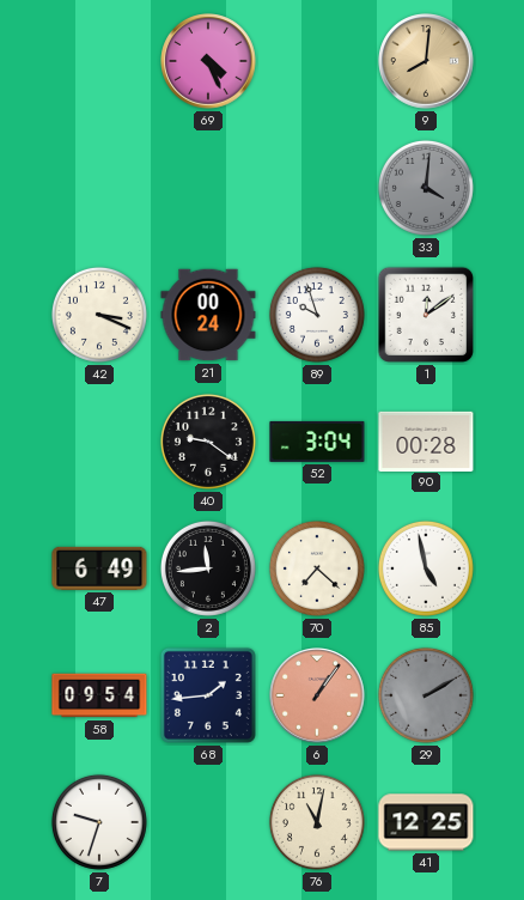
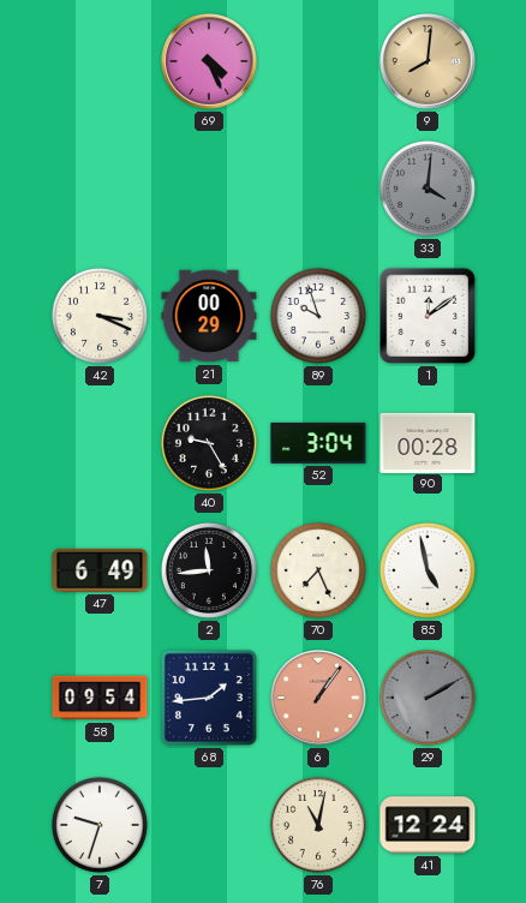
21: 00:24 -> 00:29 (209, 316)
40: 9:21 -> 9:25 (209, 443)
70: 7:22 -> 7:26 (318, 570)
41: 12:25 -> 12:24 (428, 825)
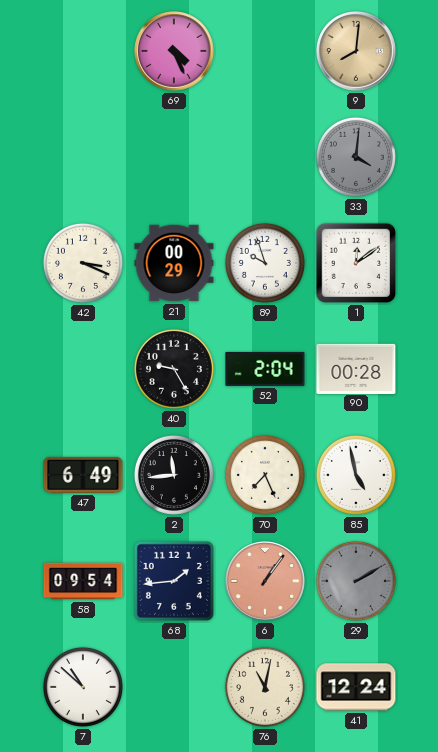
52: 3:04 -> 2:04 (265, 369)
7: 9:33 -> 10:52 (83, 687)
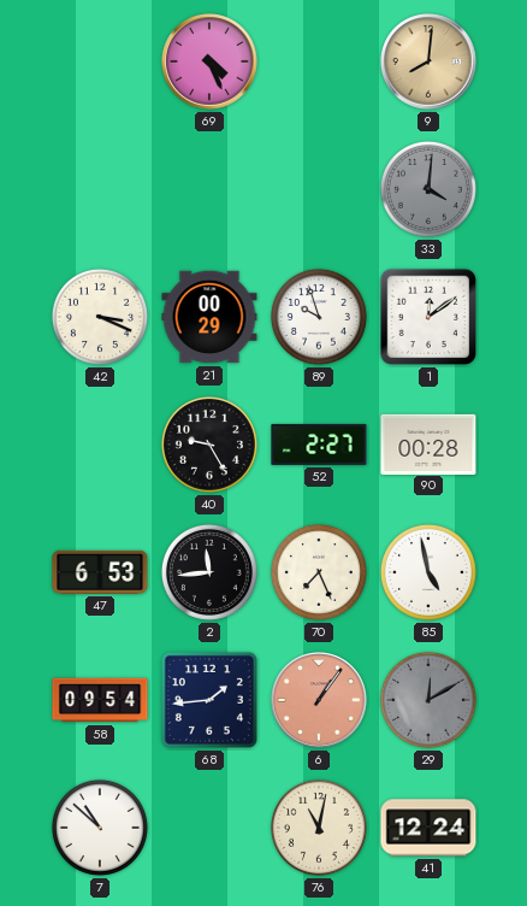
52: 2:04 -> 2:27 (319, 445)
47: 6:49 -> 6:53 (100, 572)
29: 2:10 -> 12:10 (428, 700)
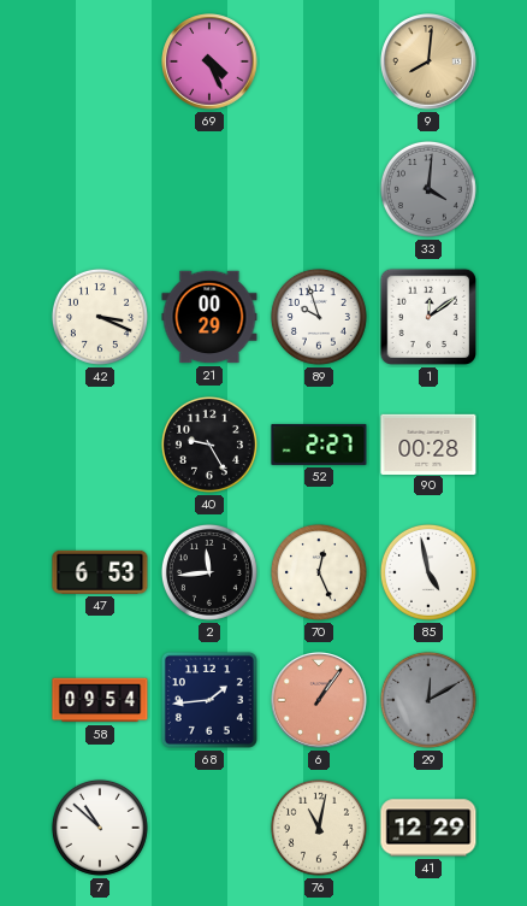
70: 7:26 -> 12:26 (319, 572)
41: 12:24 -> 12:29 (428, 828)
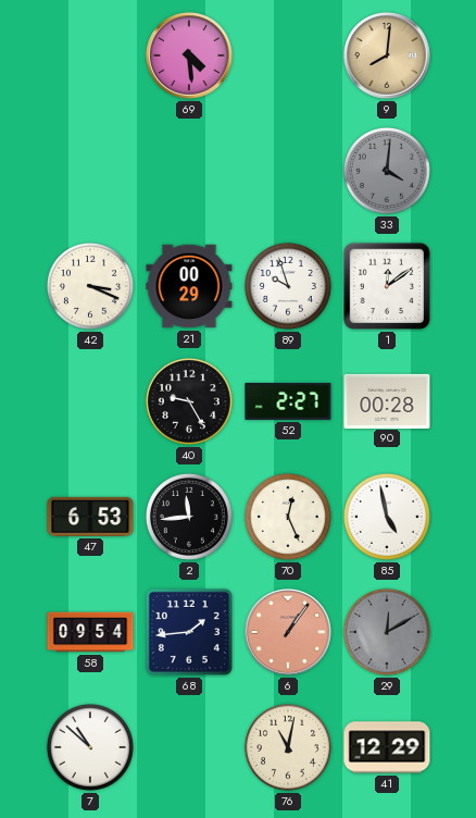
69: 4:26 -> 4:29 (189, 55)
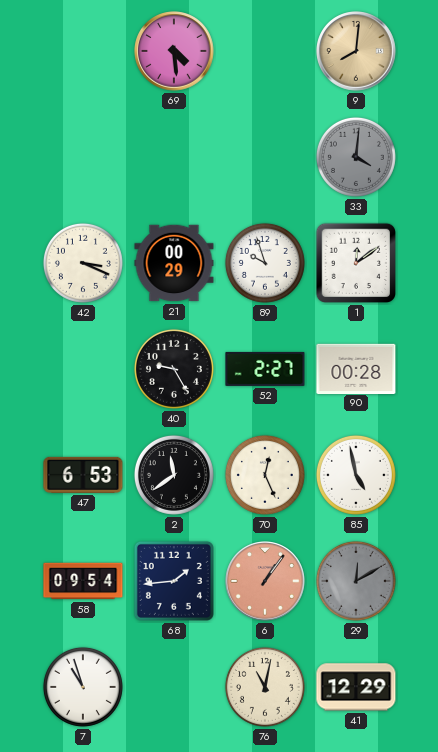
2: 11:44 -> 11:39 (174, 475)
7: 10:52 -> 10:57 (83, 687)
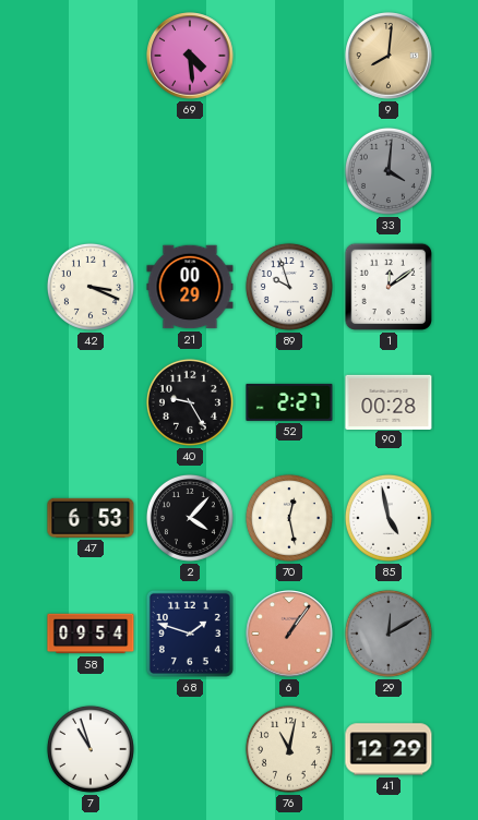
2: 11:39 -> 4:07 (190, 518)
70: 12:26 -> 12:28 (289, 518)
68: 1:44 -> 1:48 (190, 634)
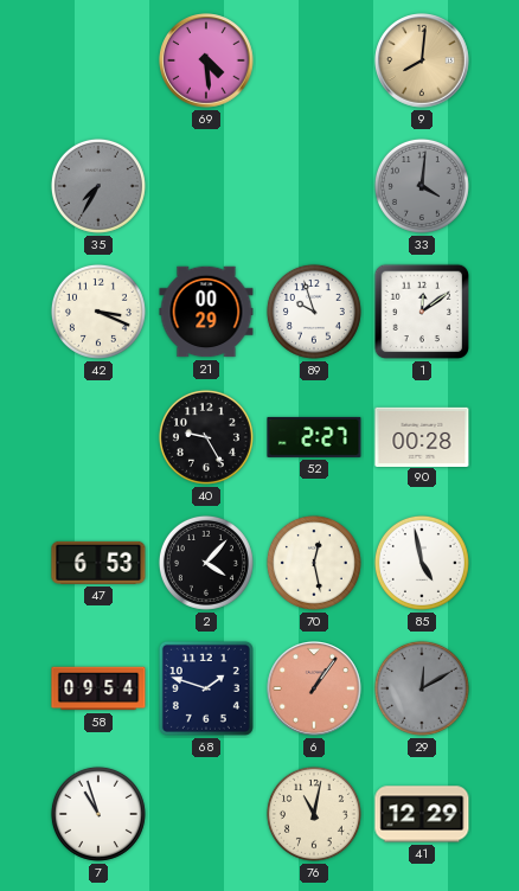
35: none -> 7:35 (98, 186)
